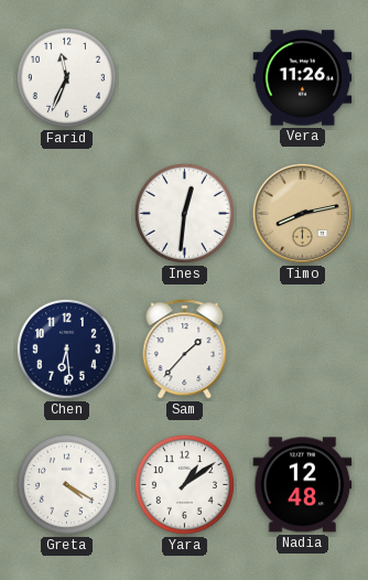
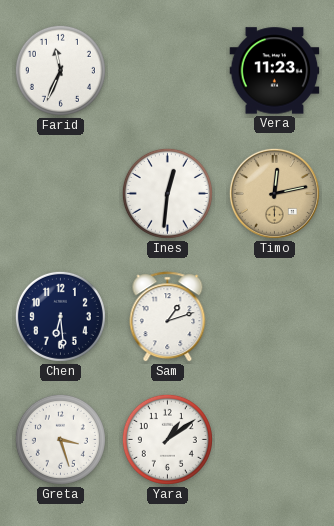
Vera: 11:26 -> 11:23 (275, 71)
Timo: 8:13 -> 12:13 (274, 193)
Sam: 1:37 -> 1:12 (168, 317)
Greta: 4:20 -> 3:27 (60, 439)
Nadia: 12:48 -> none (303, 485)
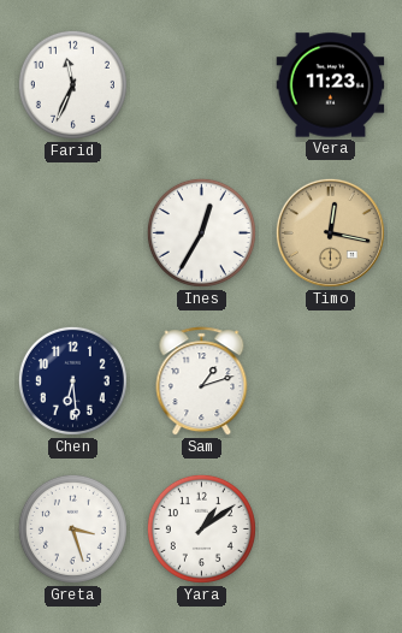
Ines: 12:31 -> 12:35 (201, 232)
Timo: 12:13 -> 12:17 (330, 232)
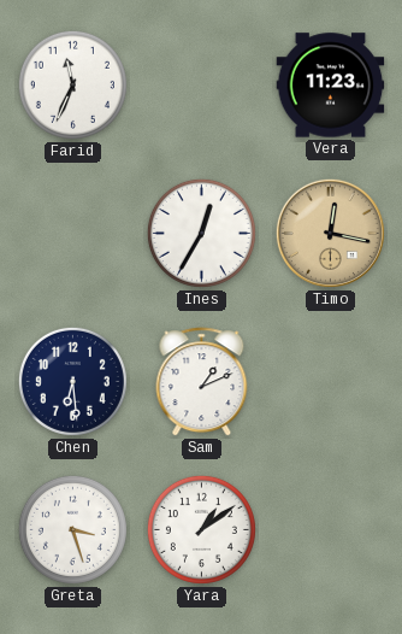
Sam: 1:12 -> 1:11 (202, 382)
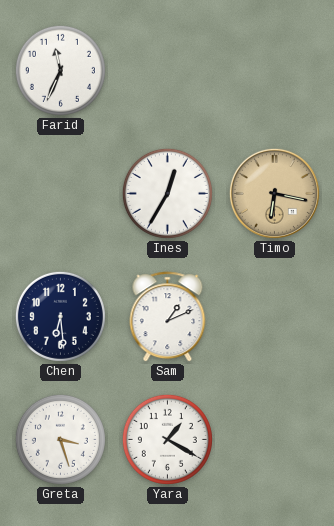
Vera: 11:23 -> none (331, 86)
Timo: 12:17 -> 6:17 (274, 193)
Yara: 1:09 -> 1:20 (167, 439)
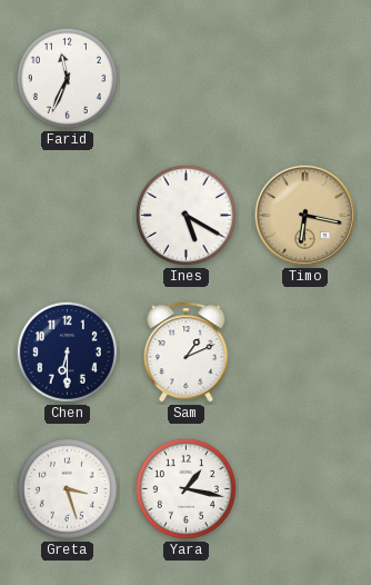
Ines: 12:35 -> 5:20 (185, 215)
Chen: 6:29 -> 6:30 (67, 351)
Yara: 1:20 -> 1:17 (185, 488)
